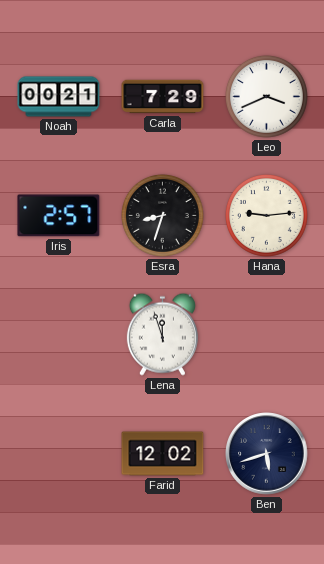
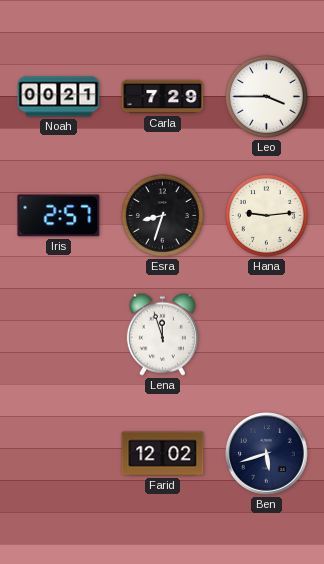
Leo: 3:41 -> 3:45 (266, 96)
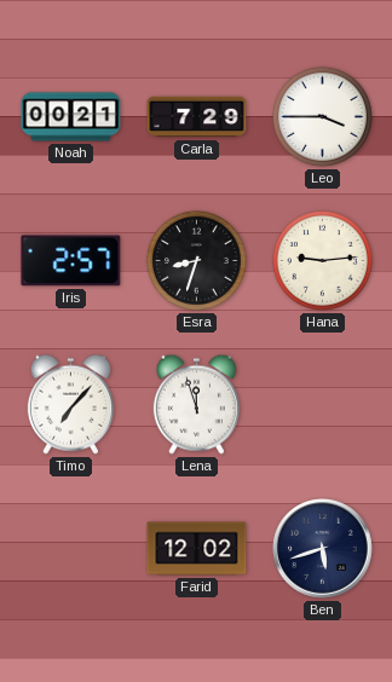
Timo: none -> 7:07 (70, 404)
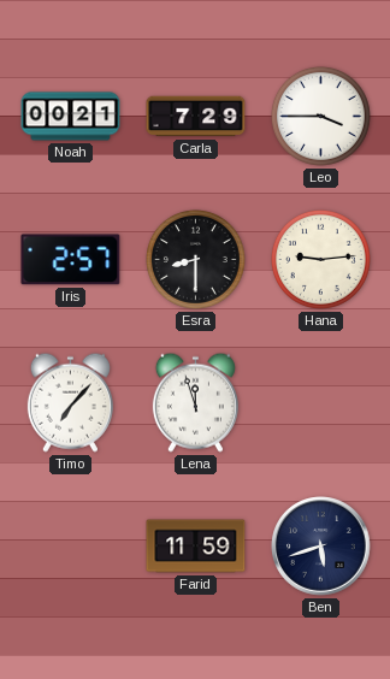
Esra: 8:33 -> 8:30 (195, 259)
Farid: 12:02 -> 11:59 (196, 547)
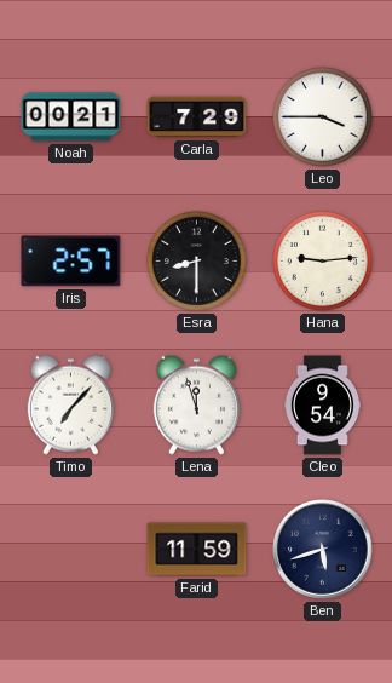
Cleo: none -> 9:54 (322, 406)
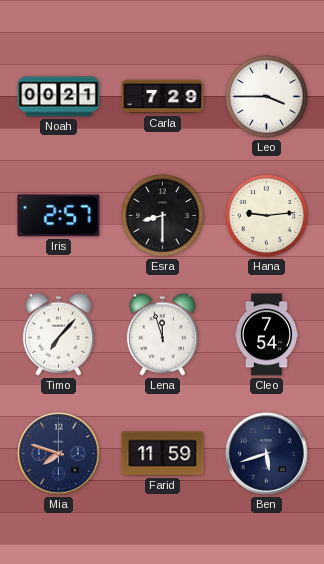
Cleo: 9:54 -> 7:54 (266, 335)
Mia: none -> 7:48 (59, 454)
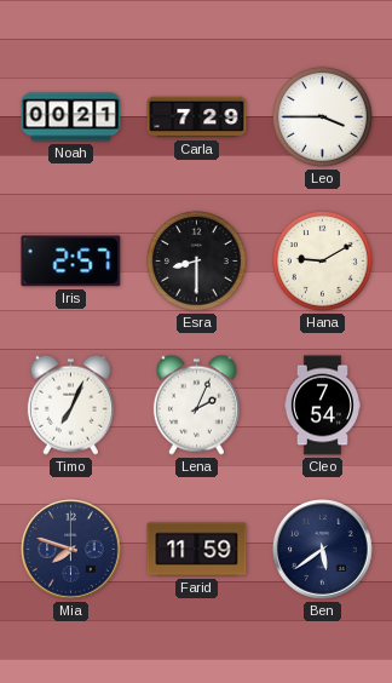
Hana: 9:14 -> 9:10 (322, 260)
Timo: 7:07 -> 7:04 (70, 404)
Lena: 11:57 -> 2:04 (196, 404)
Ben: 5:42 -> 5:39 (323, 550)
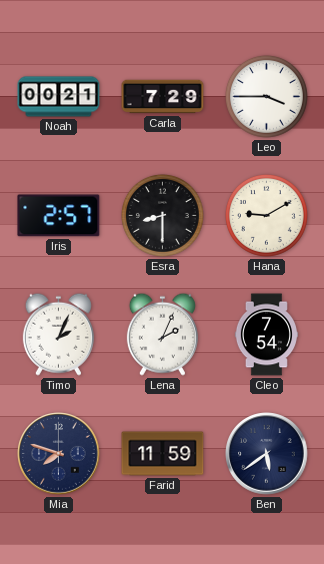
Timo: 7:04 -> 2:04 (58, 334)
